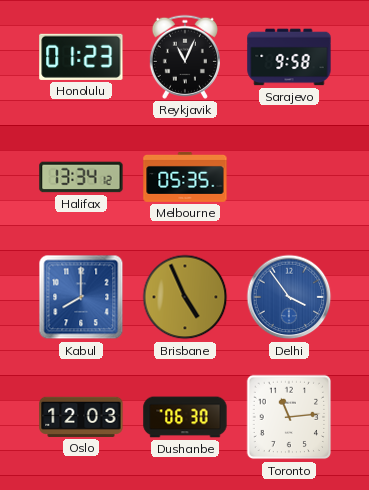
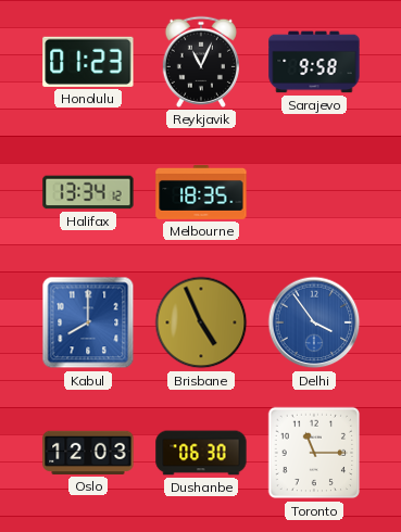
Melbourne: 05:35 -> 18:35 (201, 192)
Toronto: 11:14 -> 11:15 (314, 453)
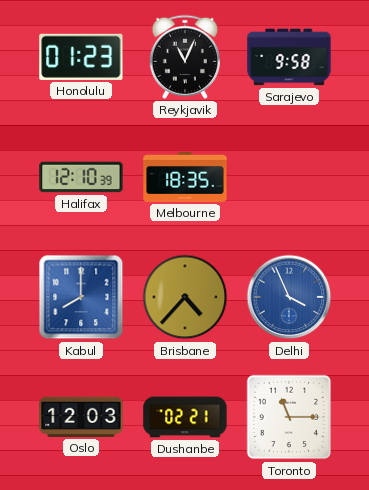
Halifax: 13:34 -> 12:10 (81, 177)
Brisbane: 4:56 -> 4:37 (185, 297)
Delhi: 3:54 -> 3:56 (289, 297)
Dushanbe: 06:30 -> 02:21 (185, 417)
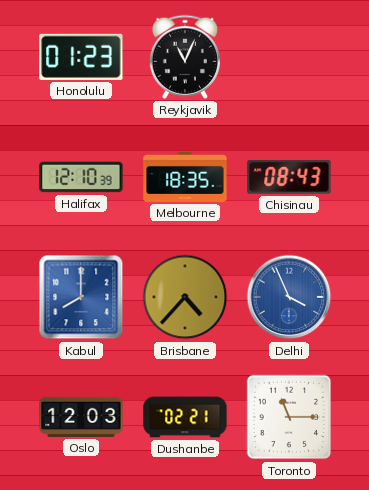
Sarajevo: 9:58 -> none (289, 57)
Chisinau: none -> 08:43 (289, 177)
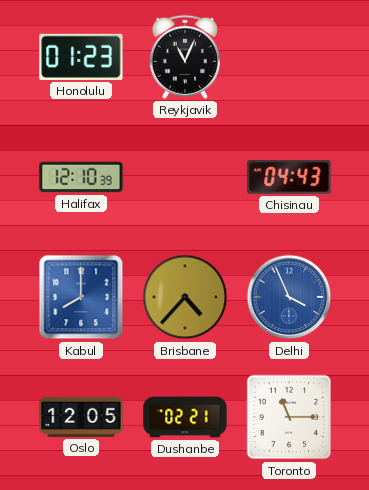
Melbourne: 18:35 -> none (185, 177)
Chisinau: 08:43 -> 04:43 (289, 177)
Oslo: 12:03 -> 12:05 (81, 417)
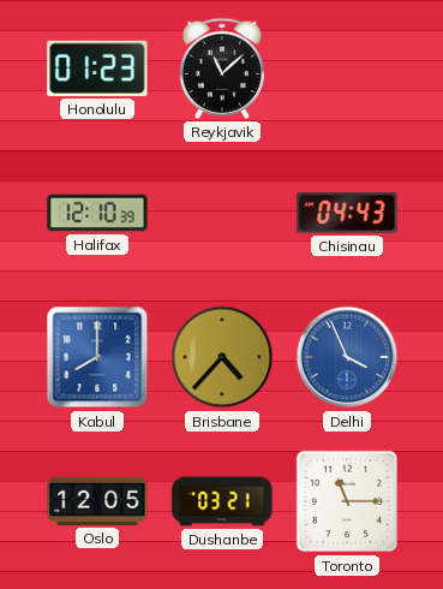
Reykjavik: 11:04 -> 11:08 (222, 69)
Dushanbe: 02:21 -> 03:21 (222, 501)
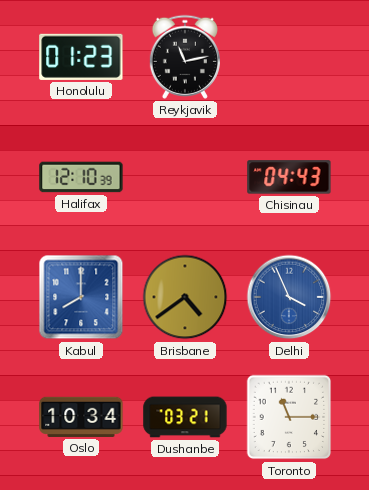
Reykjavik: 11:08 -> 11:13 (185, 57)
Brisbane: 4:37 -> 4:39 (185, 297)
Oslo: 12:05 -> 10:34 (81, 417)
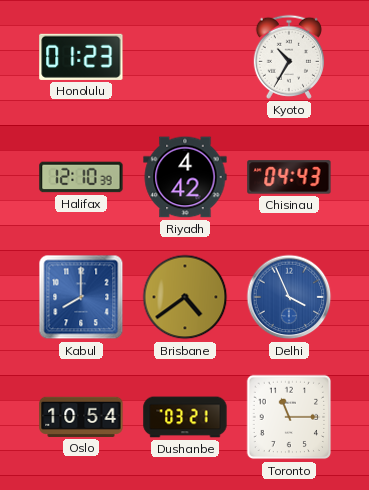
Reykjavik: 11:13 -> none (185, 57)
Kyoto: none -> 10:35 (289, 57)
Riyadh: none -> 4:42 (185, 177)
Oslo: 10:34 -> 10:54 (81, 417)
